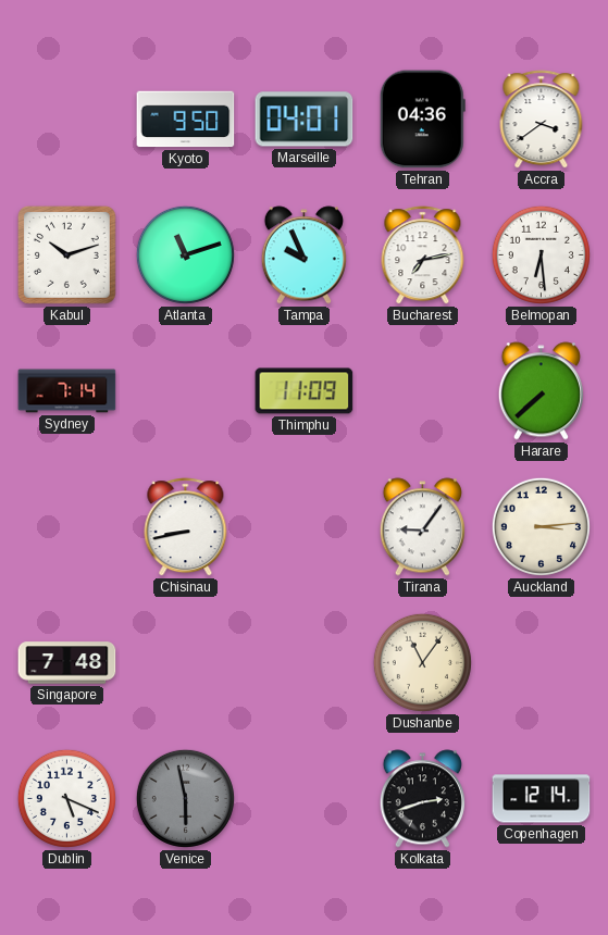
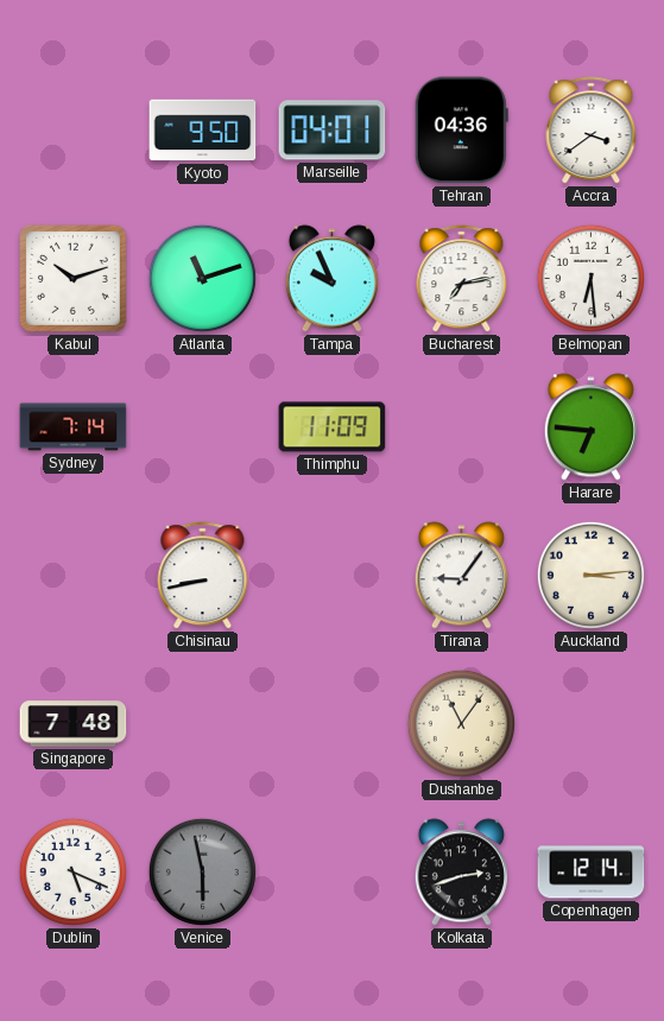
Harare: 7:38 -> 6:46 (590, 427)
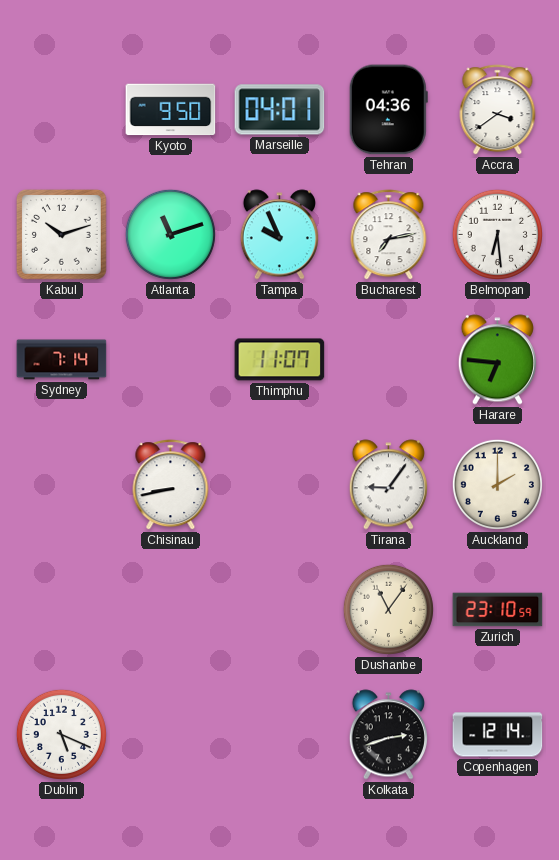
Thimphu: 11:09 -> 11:07 (280, 360)
Auckland: 3:14 -> 2:00 (497, 484)
Singapore: 7:48 -> none (74, 724)
Zurich: none -> 23:10 (498, 610)
Venice: 5:58 -> none (202, 871)
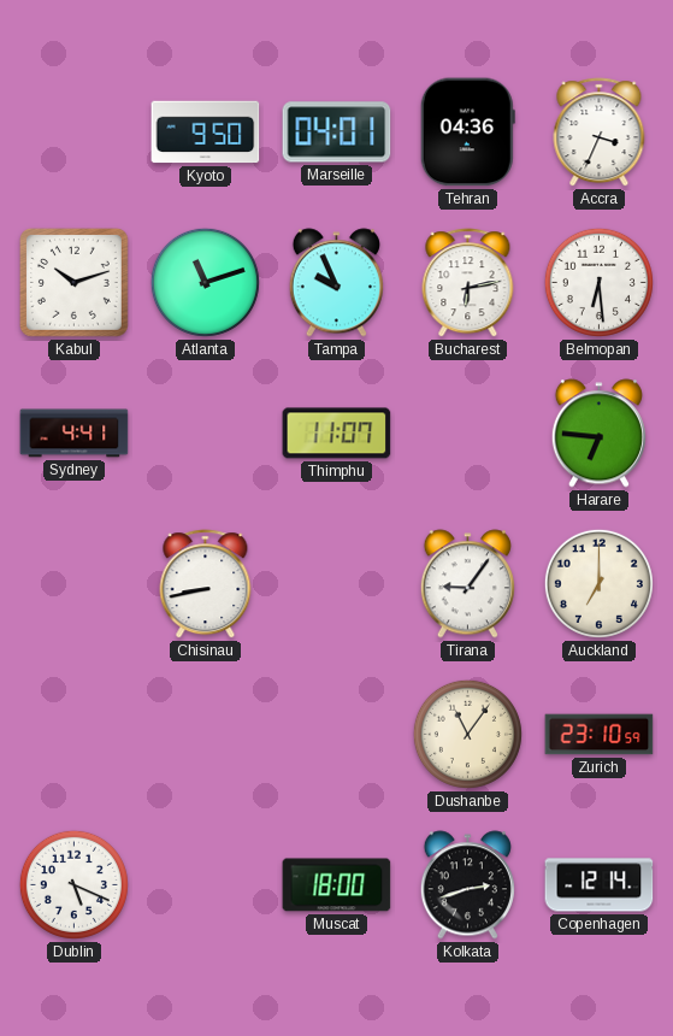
Accra: 3:39 -> 3:34 (600, 133)
Bucharest: 7:13 -> 6:13 (468, 283)
Sydney: 7:14 -> 4:41 (75, 434)
Auckland: 2:00 -> 7:00 (598, 583)
Muscat: none -> 18:00 (337, 885)
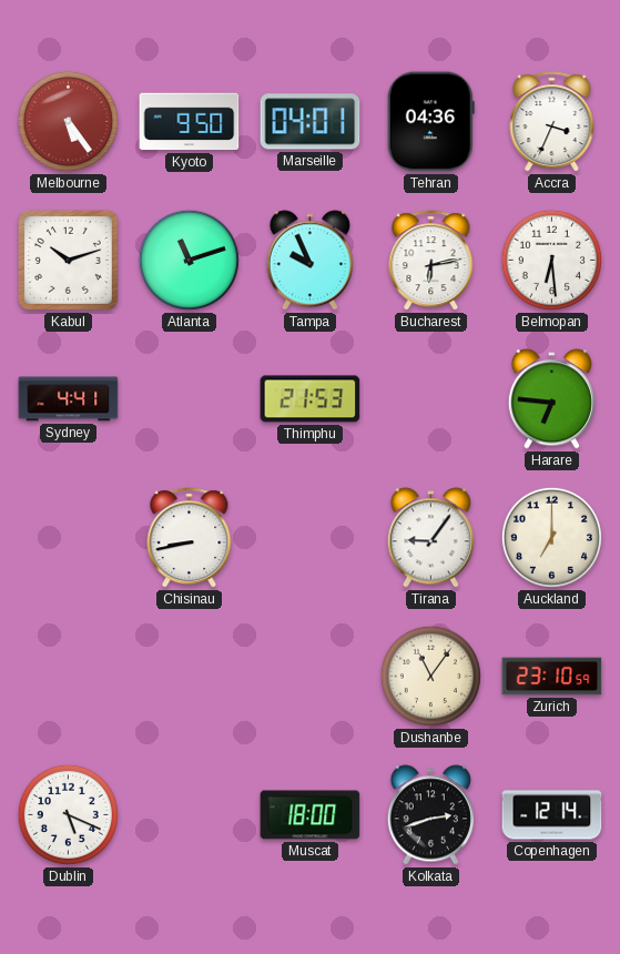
Melbourne: none -> 5:24 (68, 121)
Thimphu: 11:07 -> 21:53 (311, 399)
